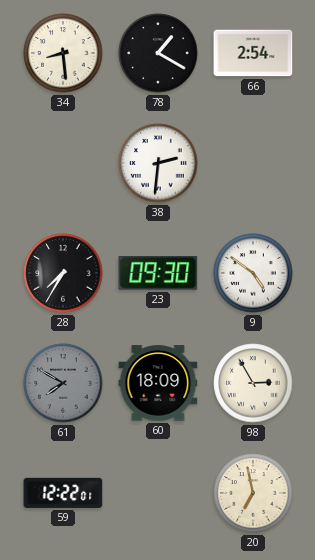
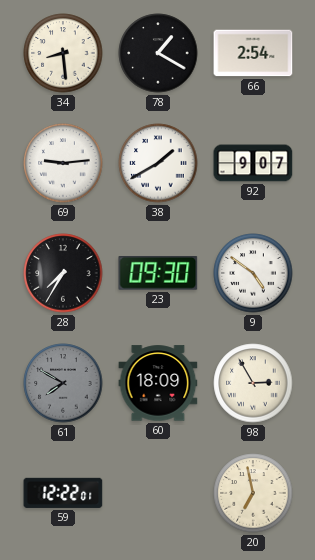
69: none -> 9:14 (63, 163)
38: 2:31 -> 1:40 (158, 163)
92: none -> 9:07 (253, 163)
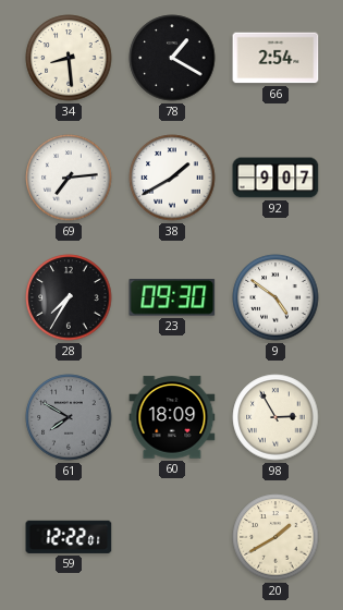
69: 9:14 -> 7:14 (69, 178)
20: 6:58 -> 1:40 (275, 537)
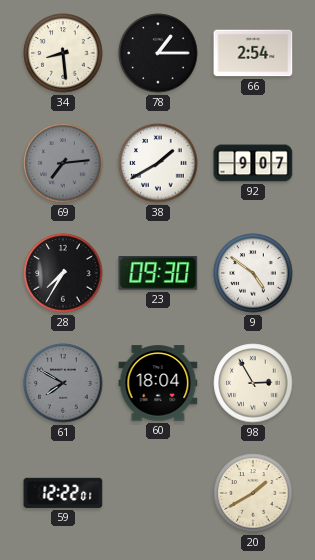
78: 1:20 -> 1:15 (158, 53)
69 dial: white -> grey (63, 163)
60: 18:09 -> 18:04 (158, 383)
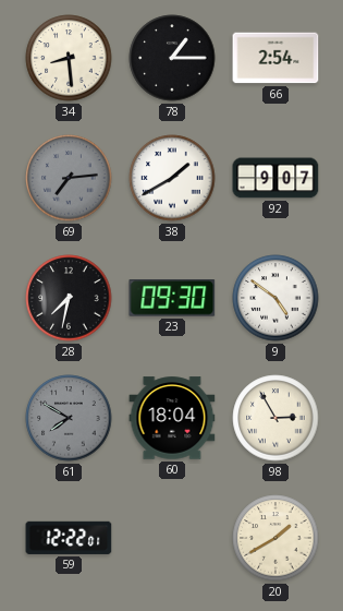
28: 7:35 -> 7:32 (69, 298)
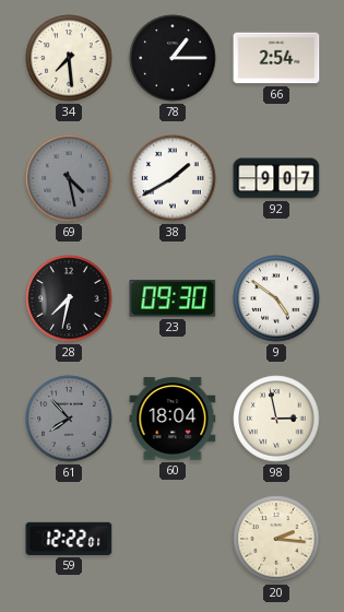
34: 8:29 -> 7:29 (69, 58)
69: 7:14 -> 4:28 (69, 178)
61: 7:50 -> 7:53 (69, 419)
98: 2:55 -> 2:58 (276, 419)
20: 1:40 -> 2:16 (276, 539)
